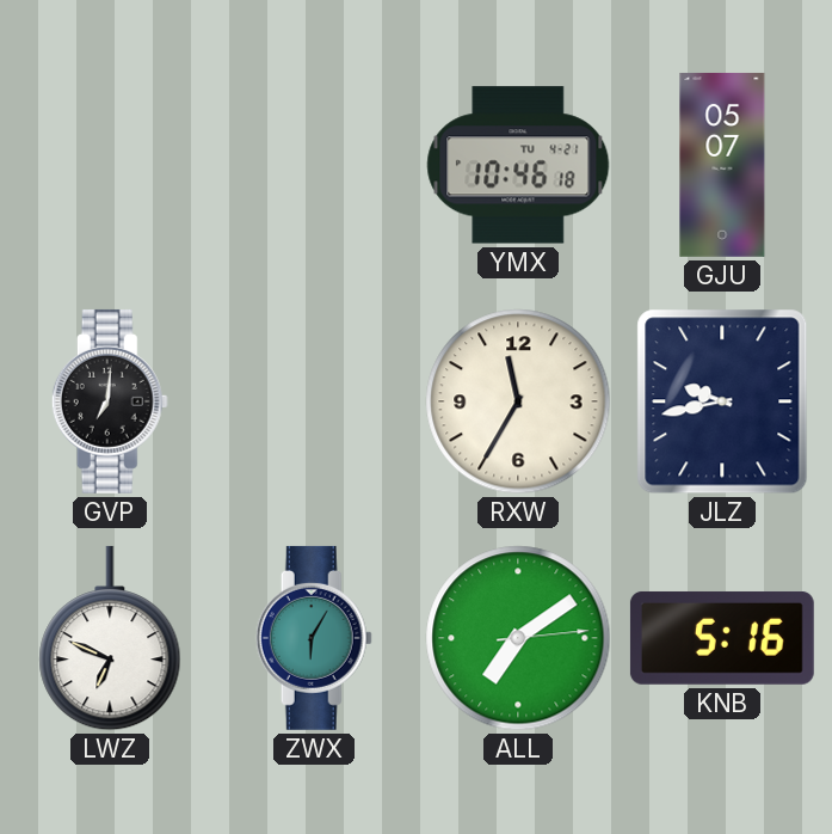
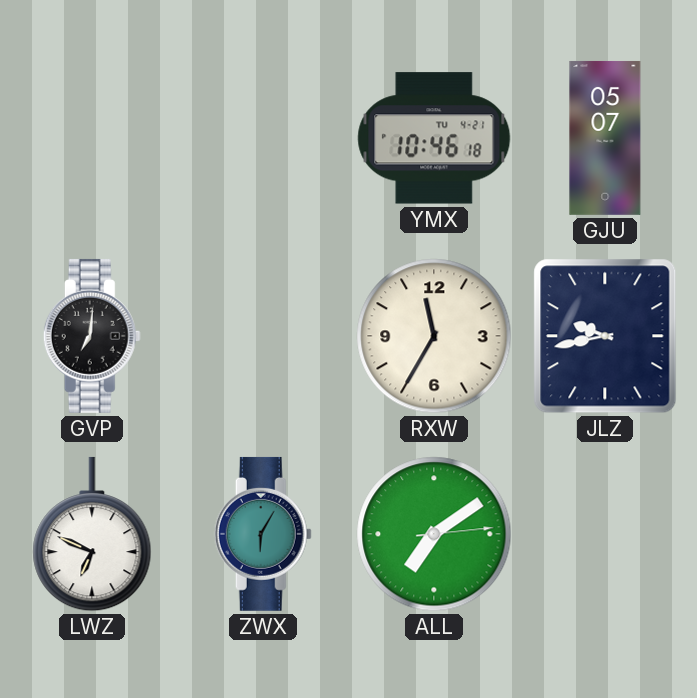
KNB: 5:16 -> none (722, 638)
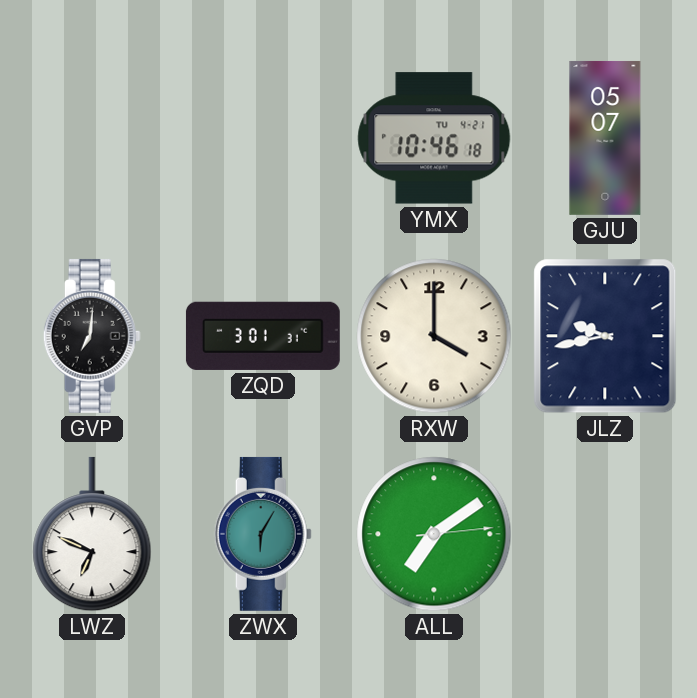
ZQD: none -> 3:01 (263, 336)
RXW: 11:35 -> 4:00 (434, 336)
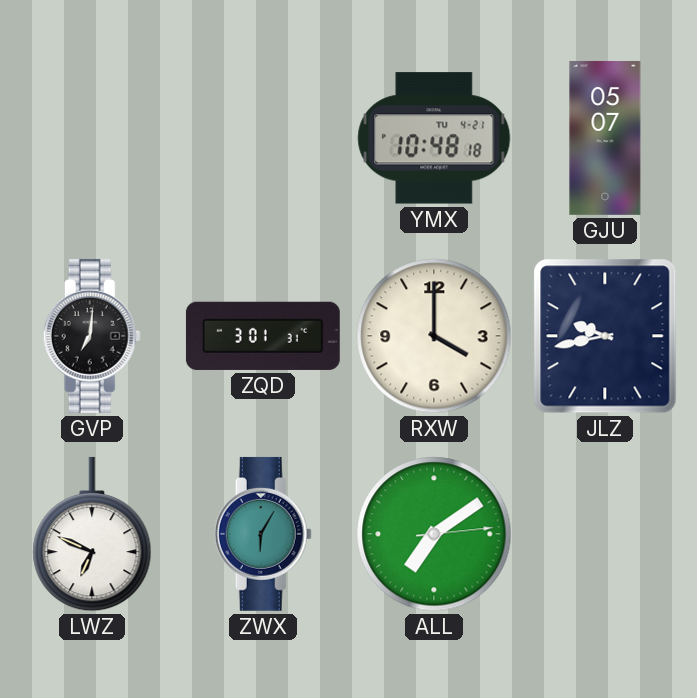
YMX: 10:46 -> 10:48 (434, 138)
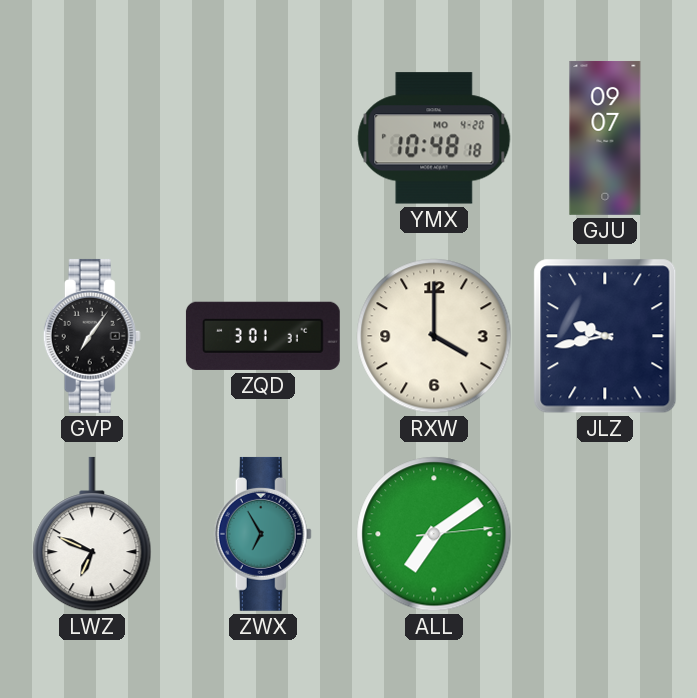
YMX date: TU 4-21 -> MO 4-20 (434, 138)
GJU: 05:07 -> 09:07 (605, 138)
GVP: 7:01 -> 7:06 (92, 336)
ZWX: 6:05 -> 6:55 (263, 534)
